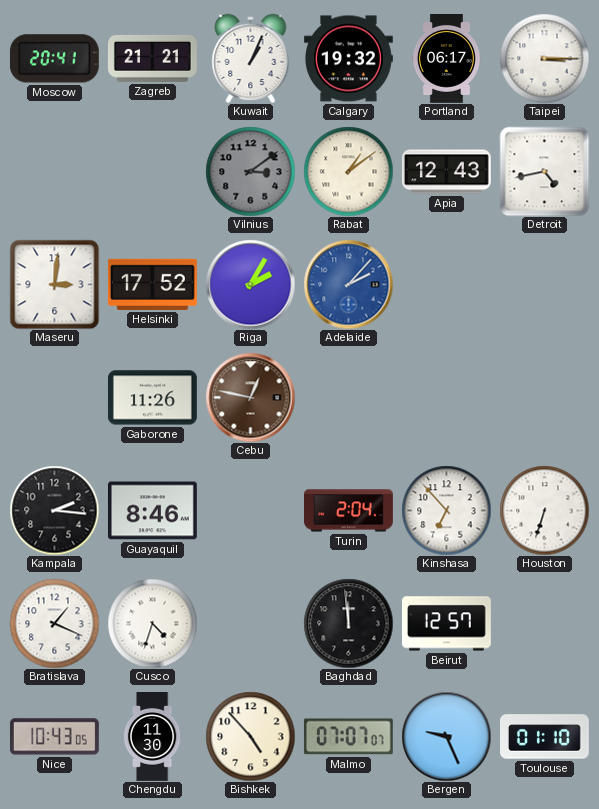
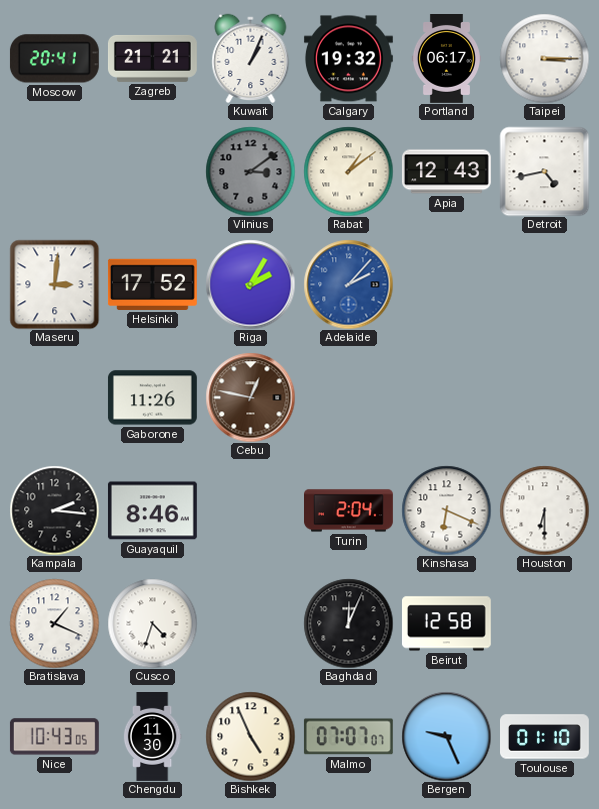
Kinshasa: 6:53 -> 6:19 (446, 510)
Houston: 6:33 -> 6:30 (544, 510)
Baghdad: 11:59 -> 12:04 (348, 623)
Beirut: 12:57 -> 12:58 (446, 624)
Bishkek: 4:53 -> 4:56 (250, 736)
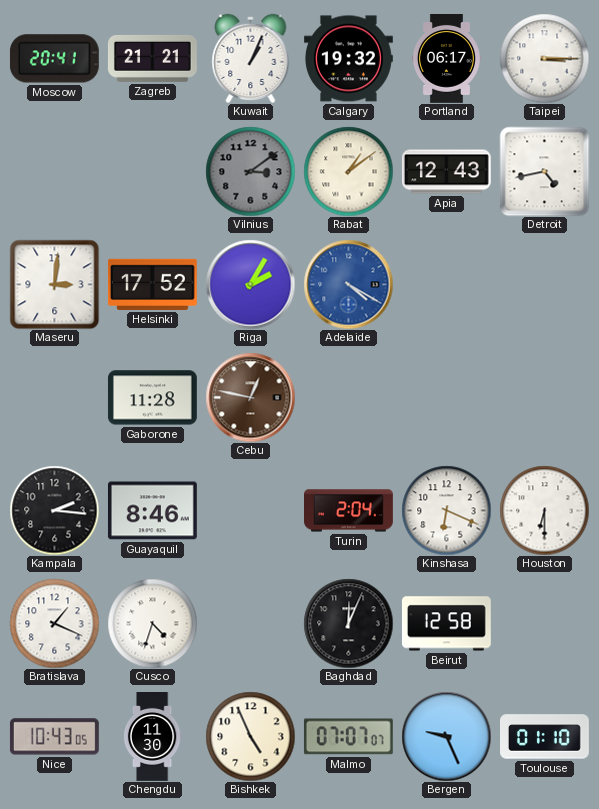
Adelaide: 2:07 -> 4:20 (348, 284)
Gaborone: 11:26 -> 11:28 (152, 398)
